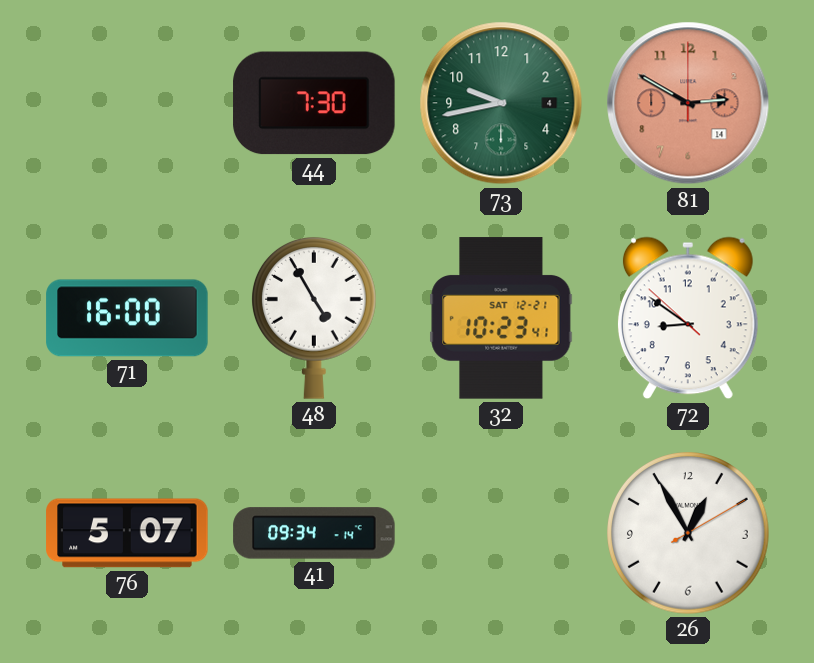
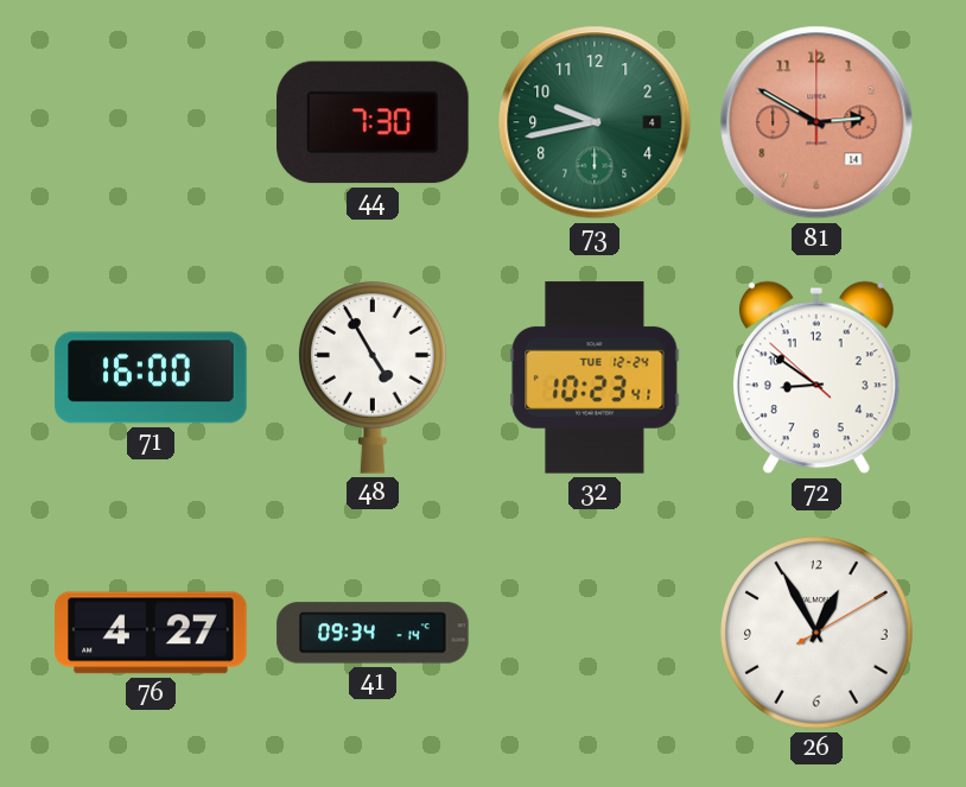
32 date: SAT 12-21 -> TUE 12-24 (595, 377)
76: 5:07 -> 4:27 (151, 633)
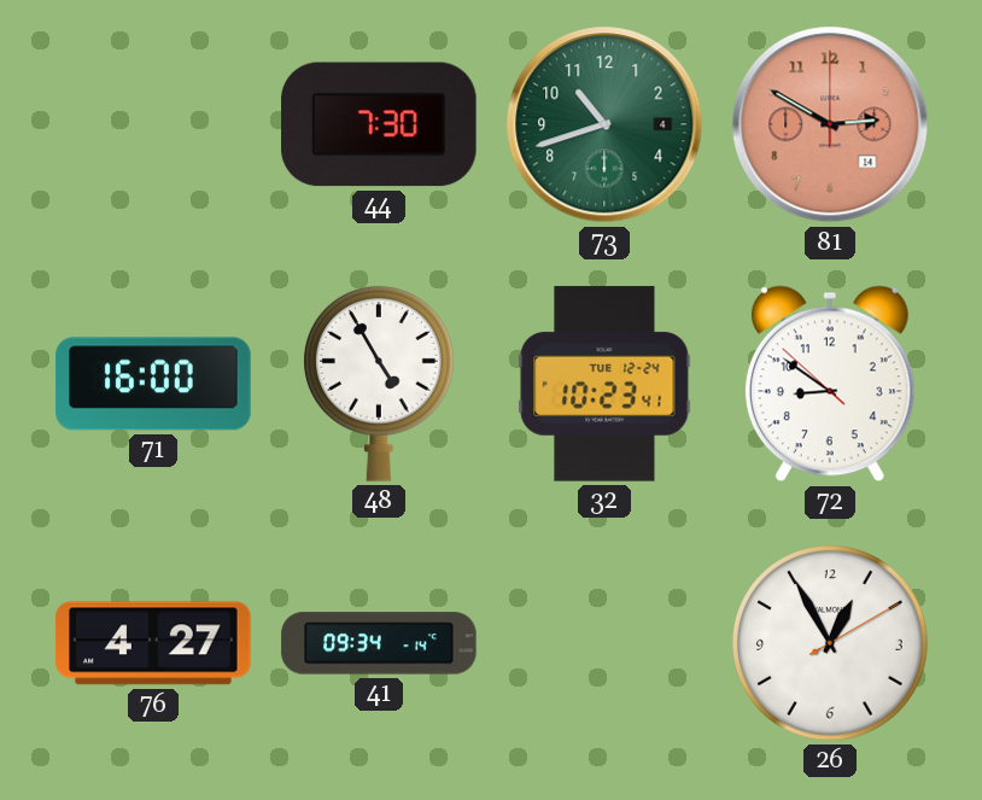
73: 9:43 -> 10:42 (604, 124)
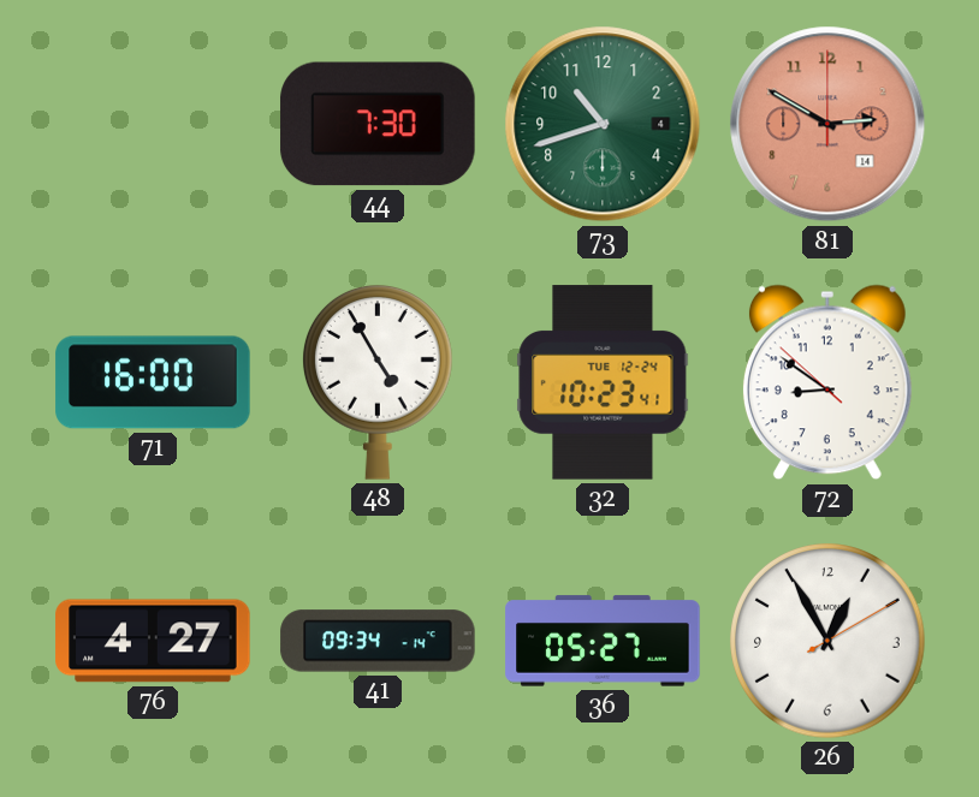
36: none -> 05:27 (603, 641)
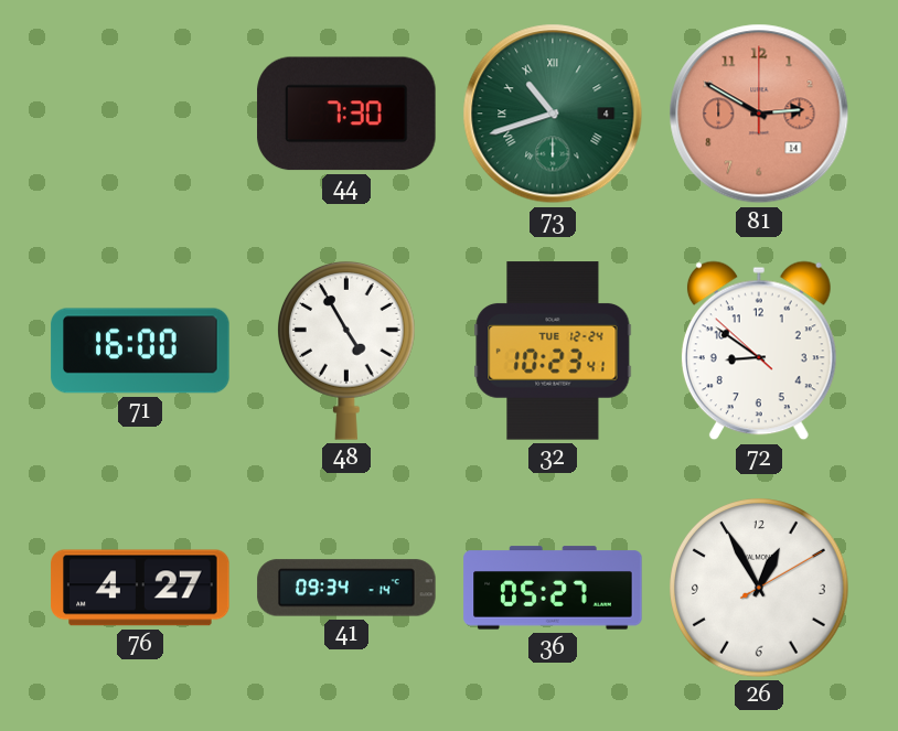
73 numerals: Arabic -> Roman (553, 114)
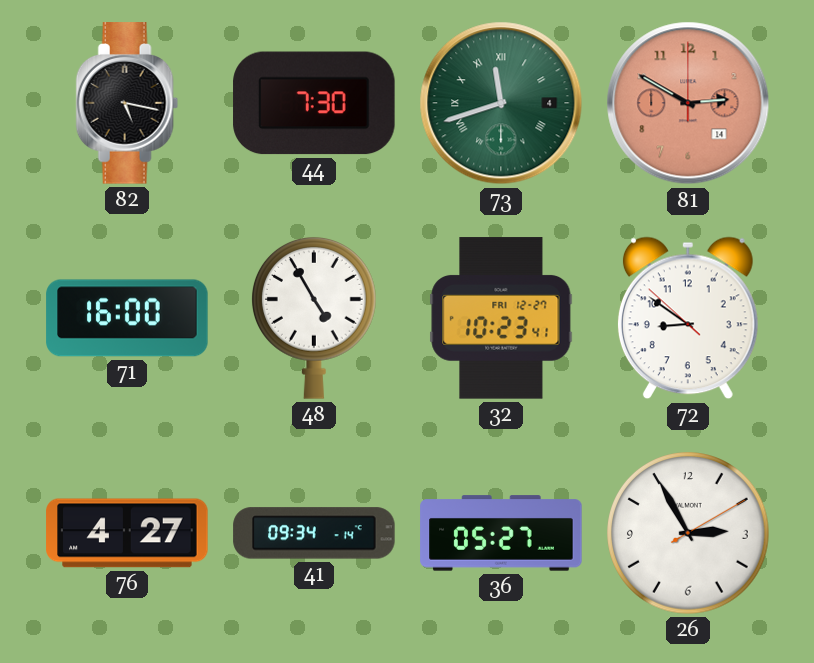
82: none -> 5:17 (127, 103)
73: 10:42 -> 11:42 (501, 103)
32 date: TUE 12-24 -> FRI 12-27 (501, 318)
26: 12:55 -> 2:55 (688, 533)
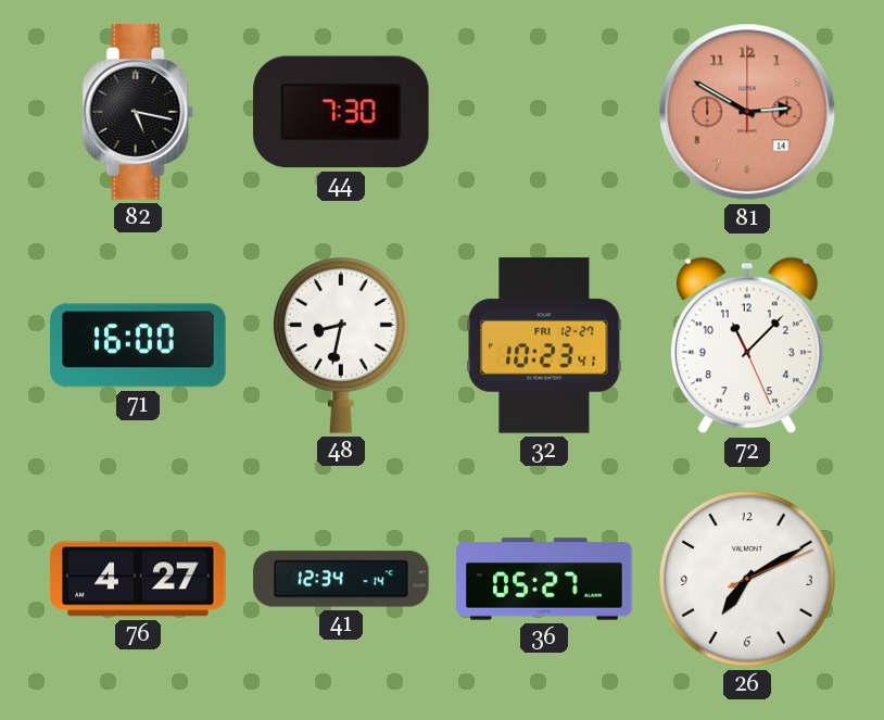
73: 11:42 -> none (501, 103)
48: 4:55 -> 8:32 (341, 345)
72: 8:50 -> 11:07 (747, 345)
41: 09:34 -> 12:34 (341, 579)
26: 2:55 -> 7:10 (747, 579)
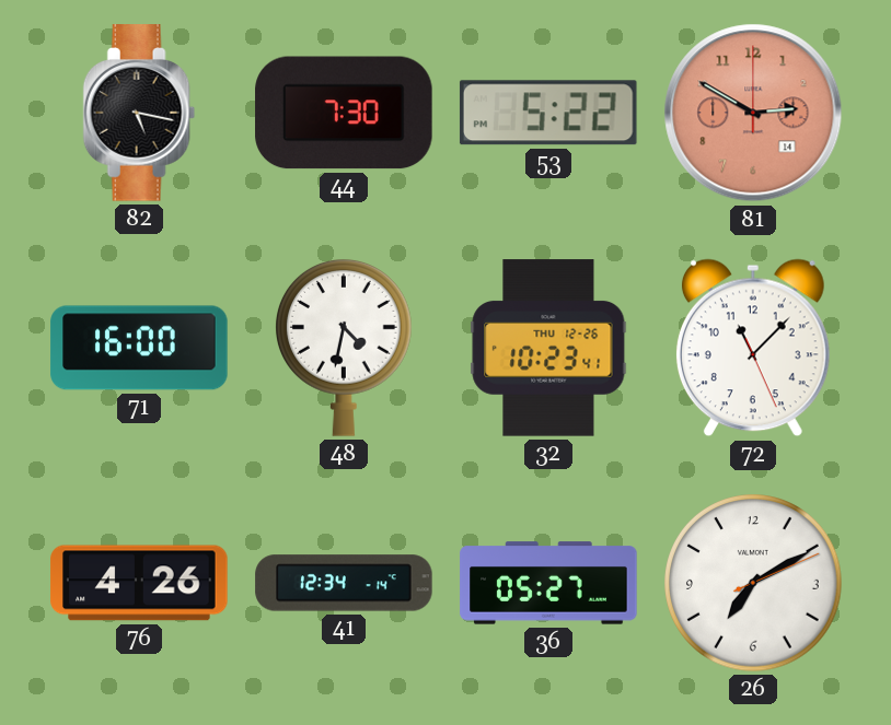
53: none -> 5:22 (548, 113)
48: 8:32 -> 4:32 (344, 348)
32 date: FRI 12-27 -> THU 12-26 (548, 348)
76: 4:27 -> 4:26 (139, 583)
